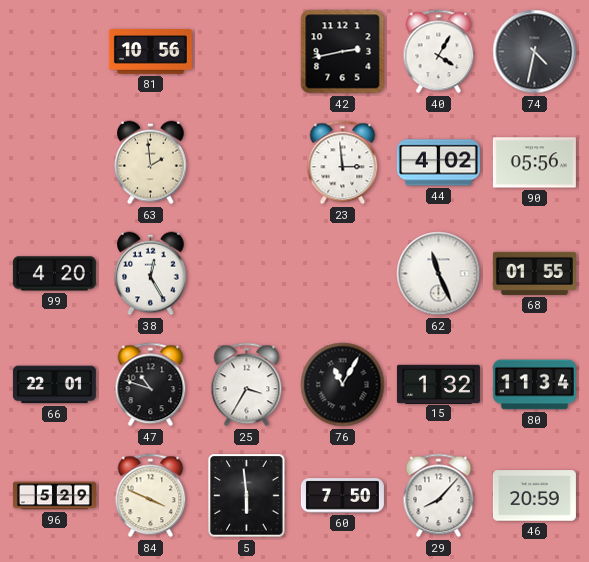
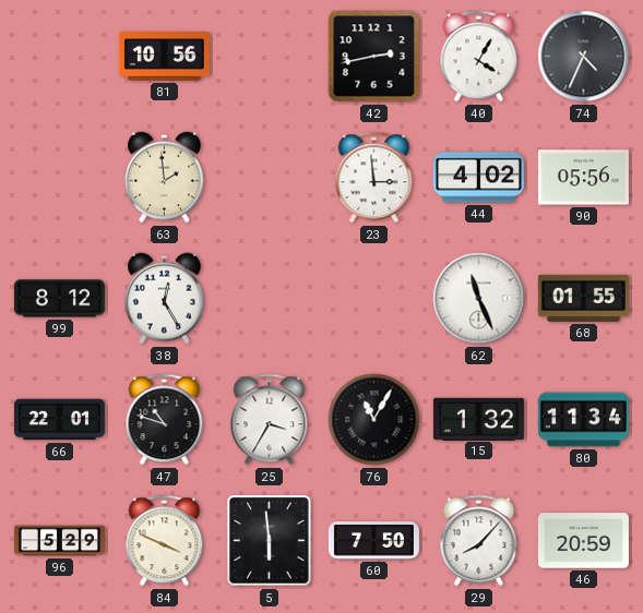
74: 4:32 -> 4:34 (584, 57)
99: 4:20 -> 8:12 (59, 299)
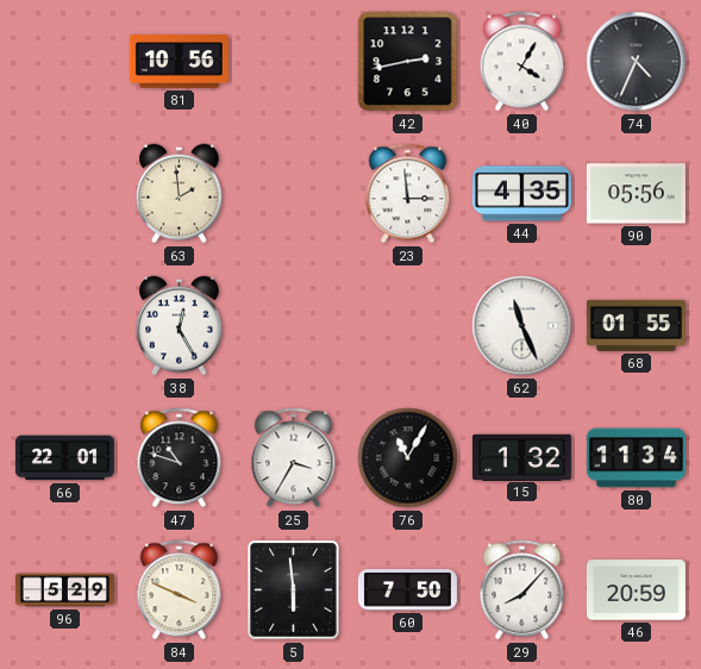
44: 4:02 -> 4:35 (521, 194)
99: 8:12 -> none (59, 299)
